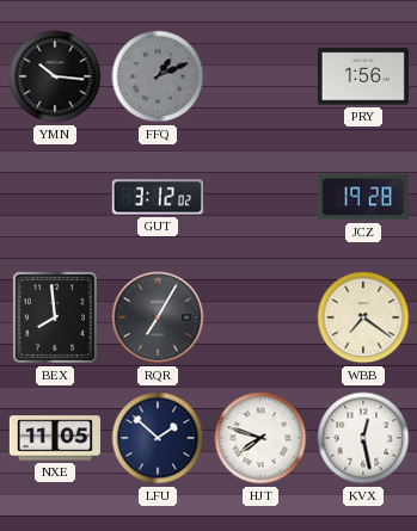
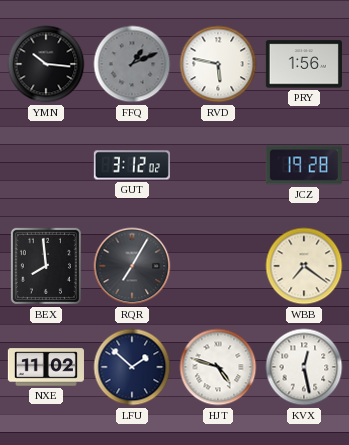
RVD: none -> 5:47 (218, 64)
NXE: 11:05 -> 11:02 (46, 367)
HJT: 7:48 -> 4:48 (218, 367)
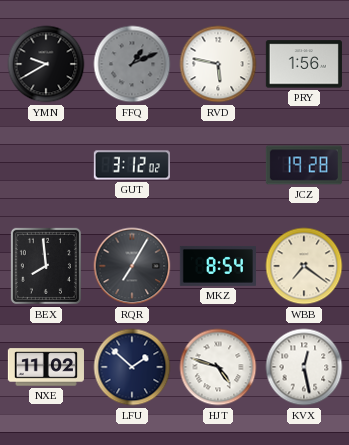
YMN: 10:16 -> 9:40 (46, 64)
MKZ: none -> 8:54 (218, 266)
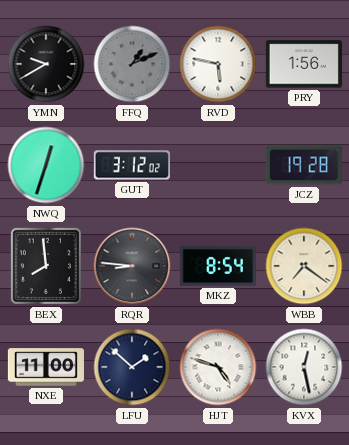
NWQ: none -> 12:33 (46, 165)
RQR: 7:05 -> 8:46 (132, 266)
NXE: 11:02 -> 11:00 (46, 367)
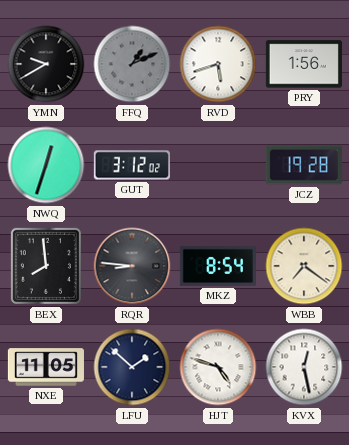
RVD: 5:47 -> 5:42 (218, 64)
NXE: 11:00 -> 11:05 (46, 367)
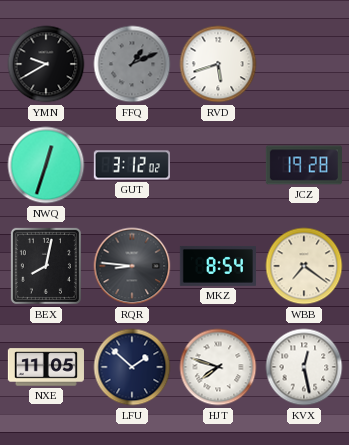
PRY: 1:56 -> none (304, 64)
BEX: 7:59 -> 8:02 (46, 266)
HJT: 4:48 -> 7:48 (218, 367)
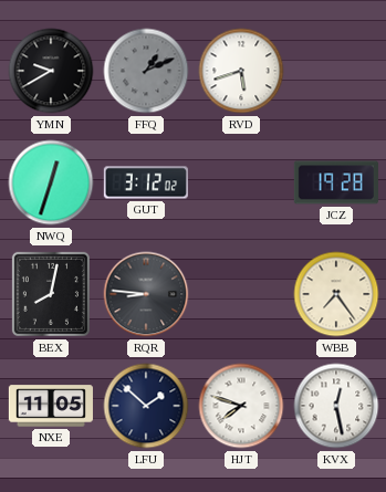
MKZ: 8:54 -> none (218, 266)
WBB: 7:21 -> 7:24 (336, 294)
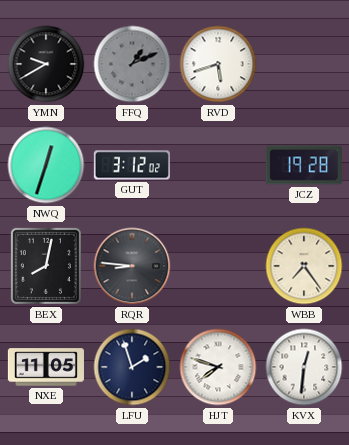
LFU: 1:52 -> 1:57 (132, 367)
KVX: 12:28 -> 12:31 (304, 367)
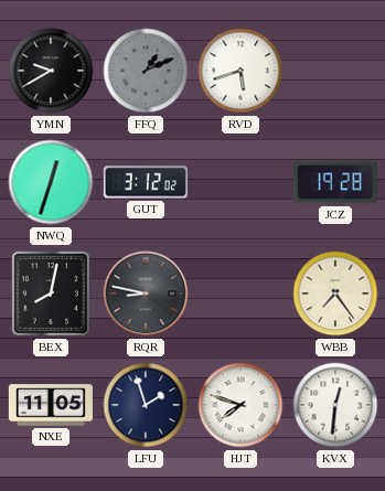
RQR: 8:46 -> 8:47 (146, 293)
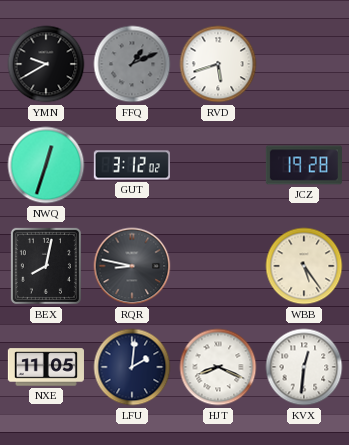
WBB: 7:24 -> 5:24 (304, 266)
LFU: 1:57 -> 2:01 (132, 367)
HJT: 7:48 -> 8:19 (218, 367)
